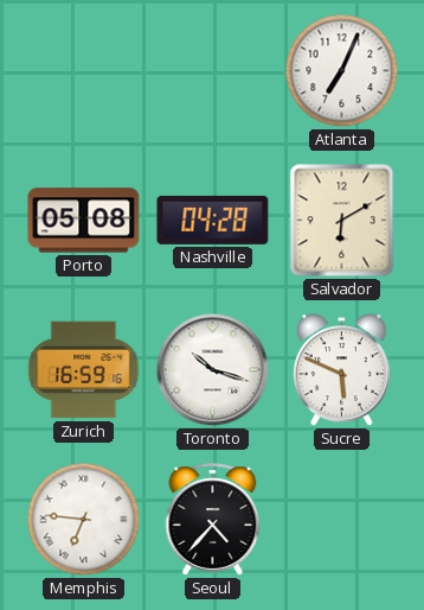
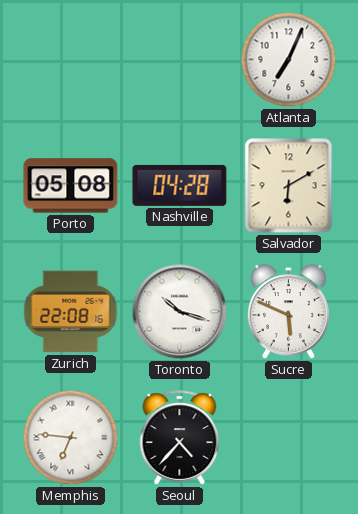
Zurich: 16:59 -> 22:08 (71, 312)
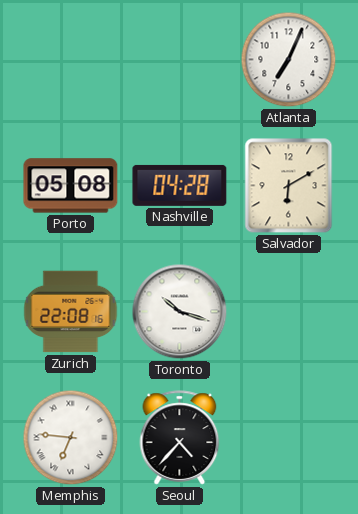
Sucre: 5:49 -> none (288, 312)
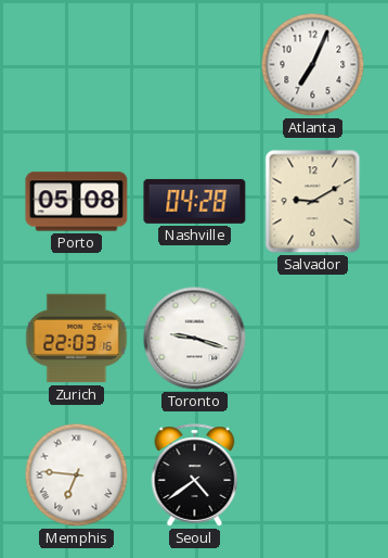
Salvador: 6:10 -> 9:10 (313, 202)
Zurich: 22:08 -> 22:03 (77, 339)
Toronto: 10:18 -> 9:18 (195, 339)
Seoul: 4:37 -> 4:39 (195, 475)
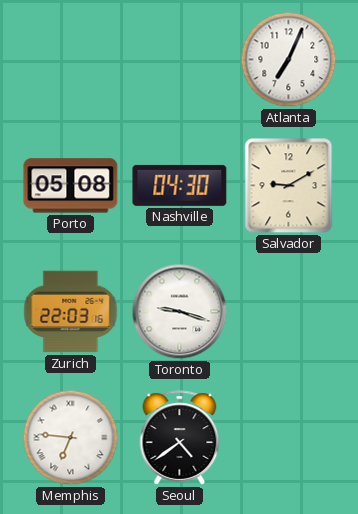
Nashville: 04:28 -> 04:30 (180, 185)
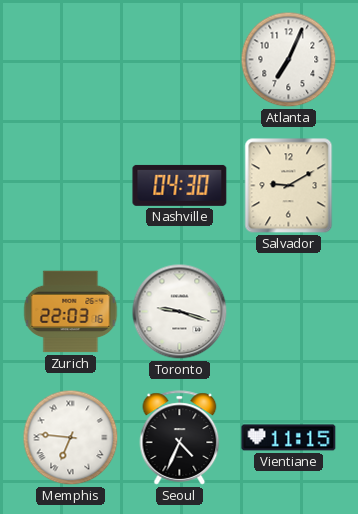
Porto: 05:08 -> none (71, 186)
Seoul: 4:39 -> 4:34 (180, 438)
Vientiane: none -> 11:15 (289, 438)
